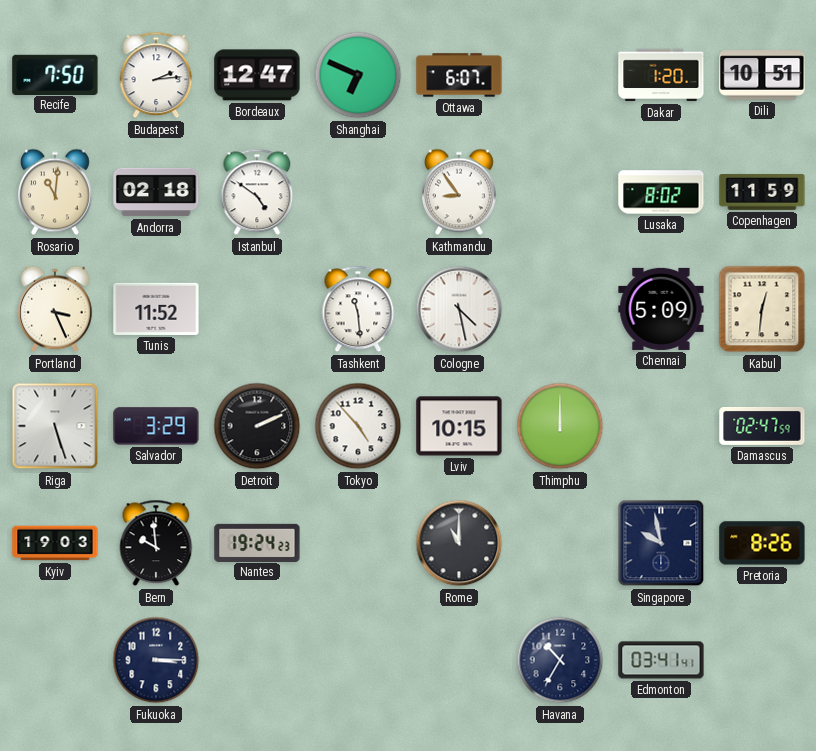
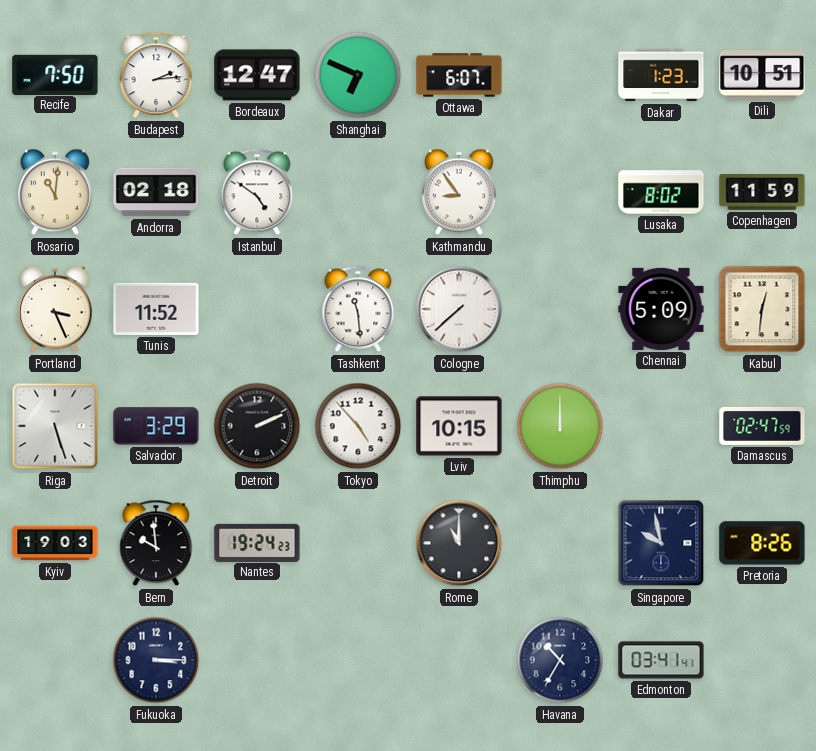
Dakar: 1:20 -> 1:23 (661, 75)
Cologne: 4:28 -> 7:38 (459, 309)
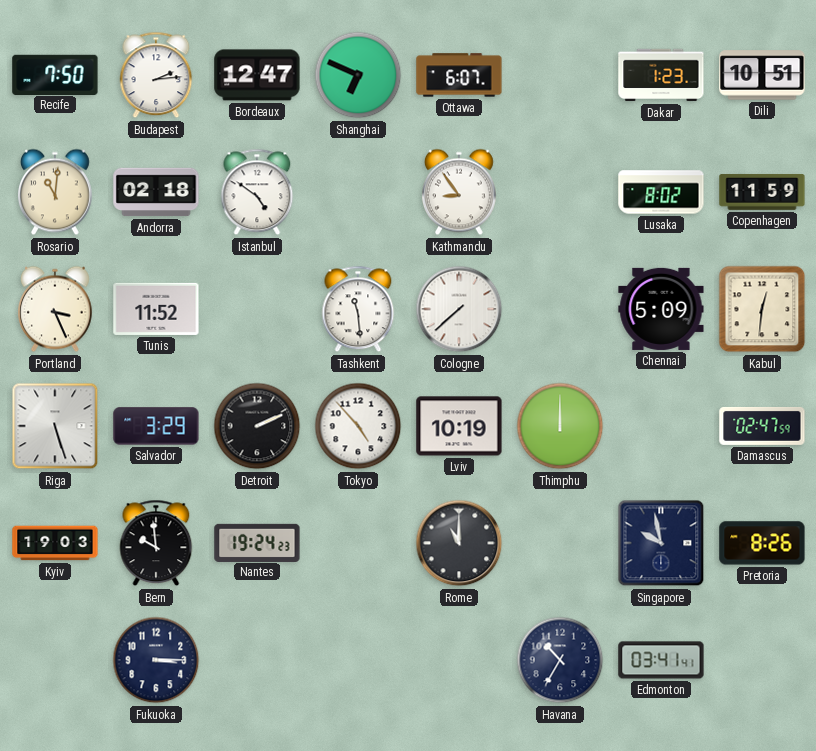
Lviv: 10:15 -> 10:19 (459, 426)
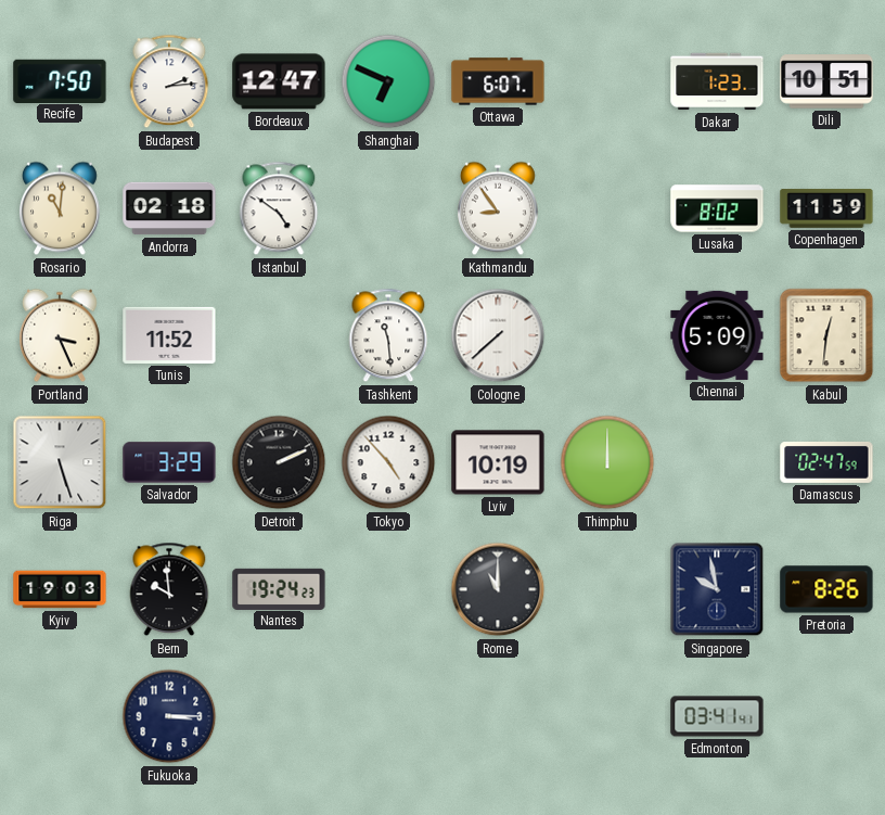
Havana: 10:35 -> none (560, 660)
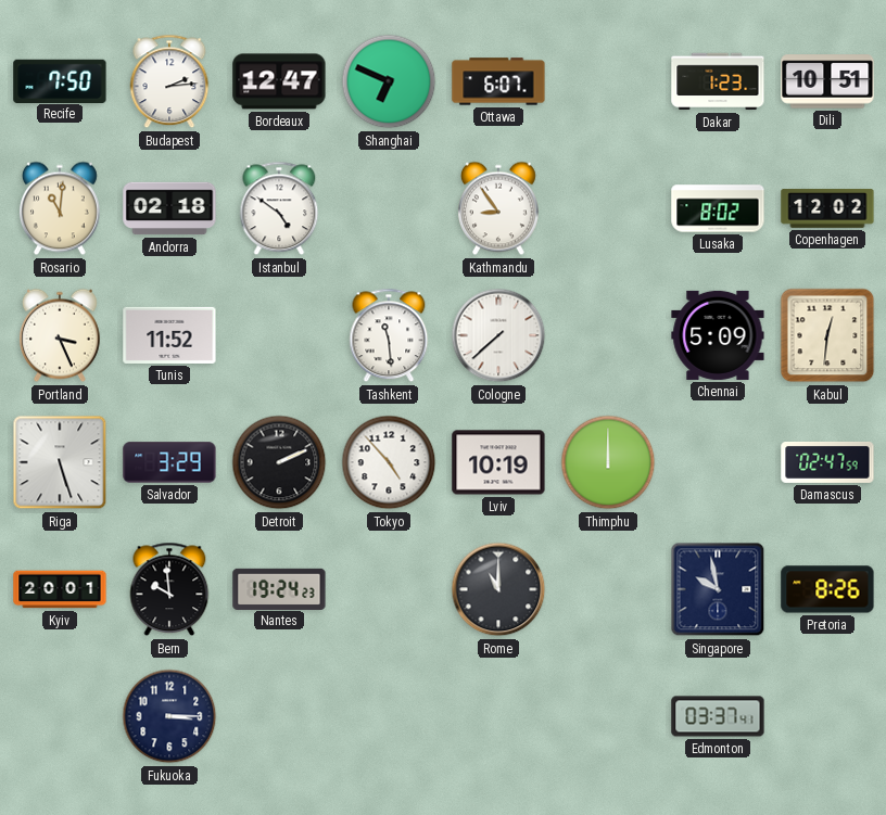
Copenhagen: 11:59 -> 12:02 (827, 209)
Kyiv: 19:03 -> 20:01 (60, 589)
Edmonton: 03:41 -> 03:37 (718, 716)
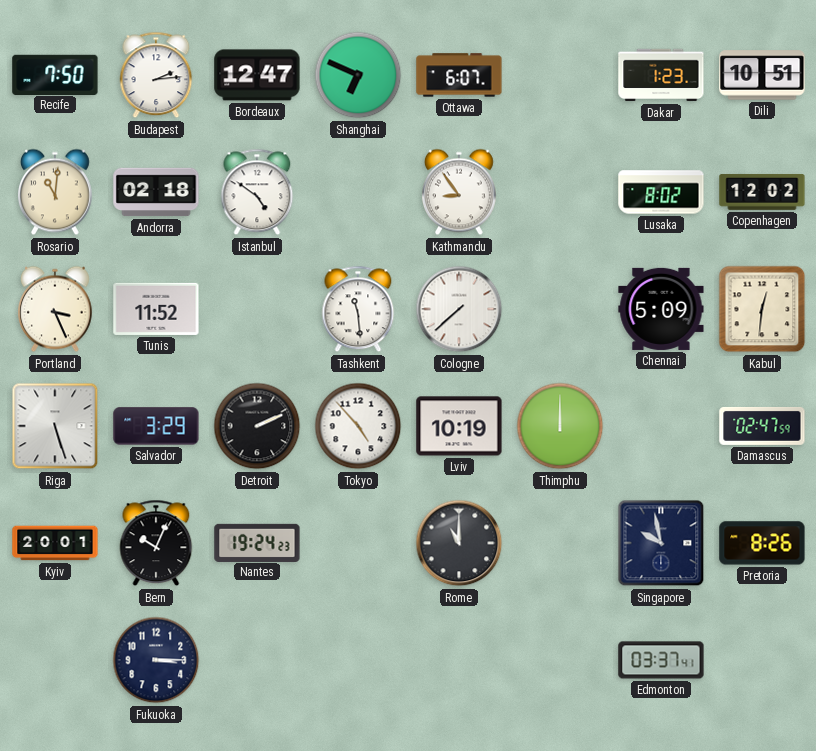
Bern: 9:59 -> 10:04 (156, 543)
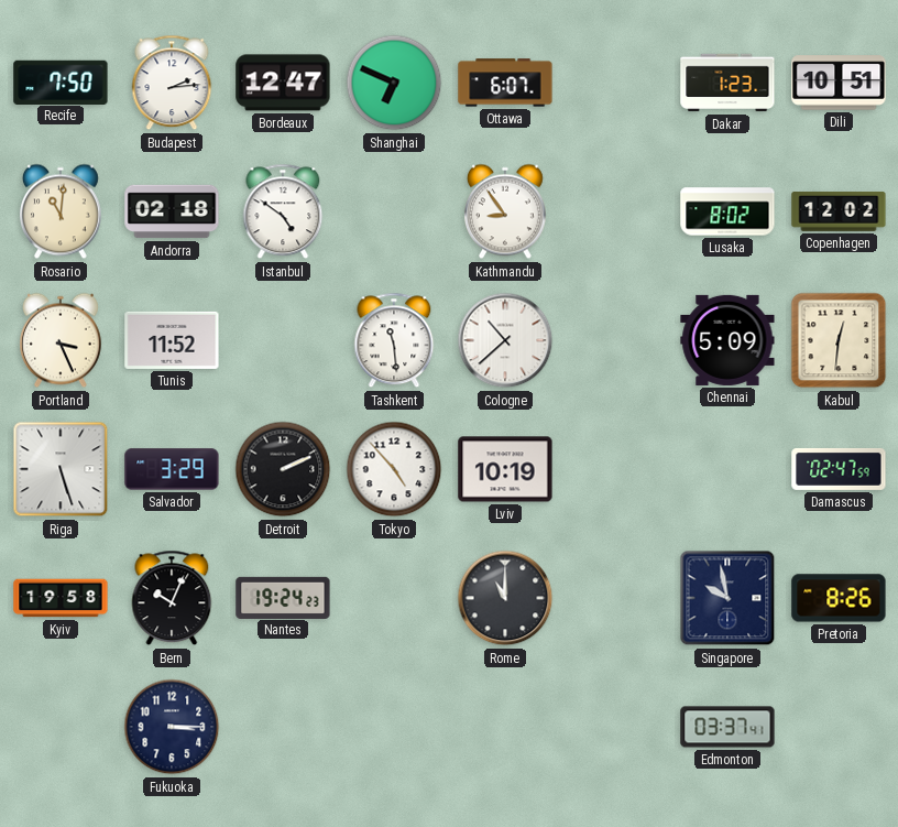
Cologne: 7:38 -> 10:38 (505, 340)
Thimphu: 12:00 -> none (560, 426)
Kyiv: 20:01 -> 19:58 (61, 598)
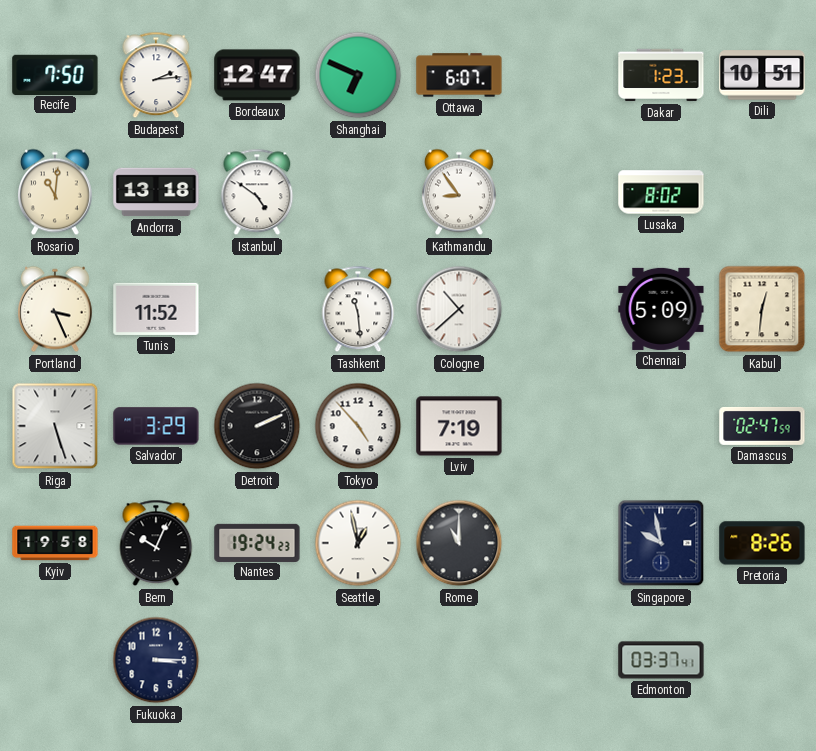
Andorra: 02:18 -> 13:18 (156, 192)
Copenhagen: 12:02 -> none (839, 213)
Lviv: 10:19 -> 7:19 (459, 426)
Seattle: none -> 12:58 (358, 543)
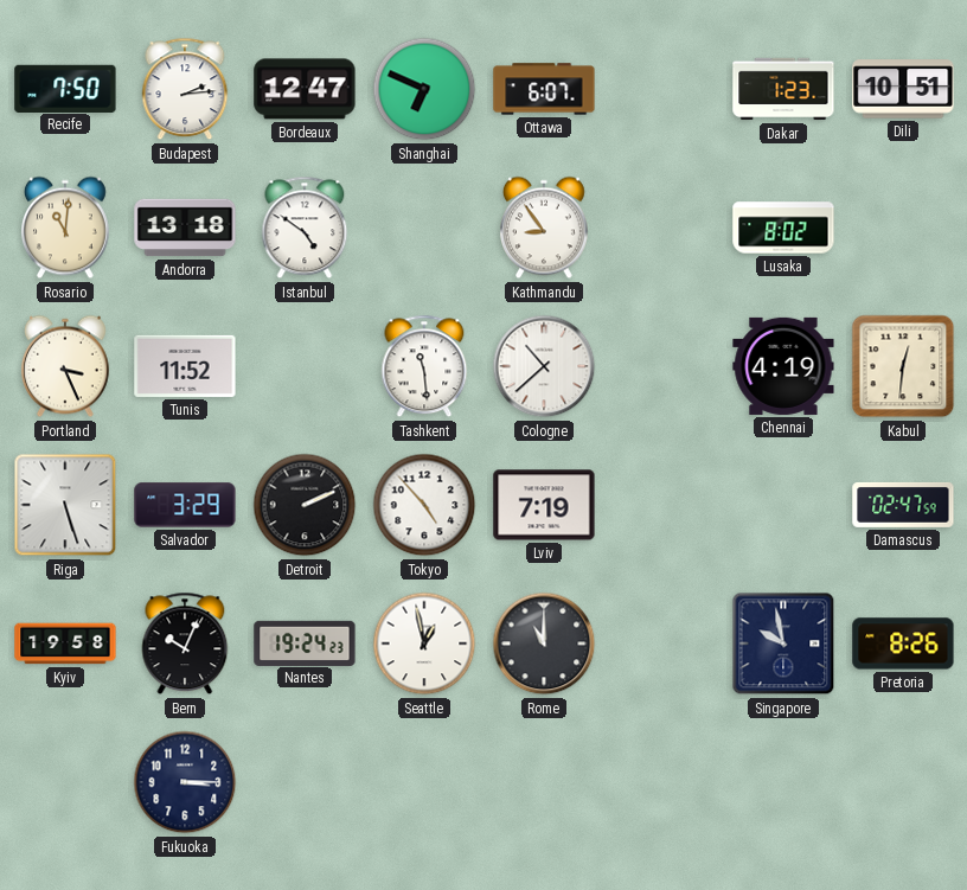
Chennai: 5:09 -> 4:19 (783, 366)
Edmonton: 03:37 -> none (661, 660)
